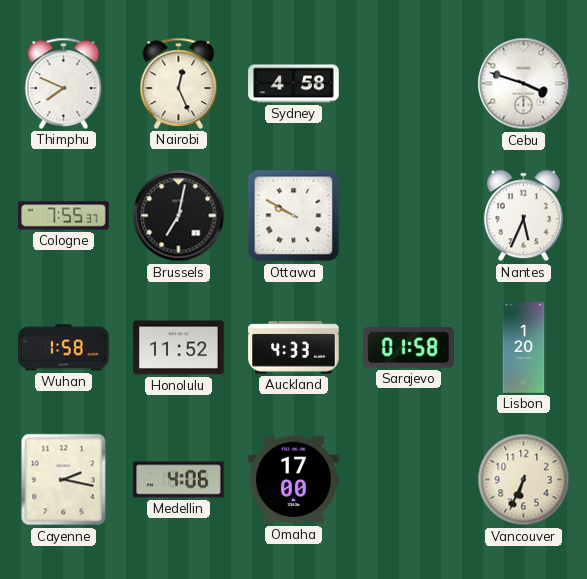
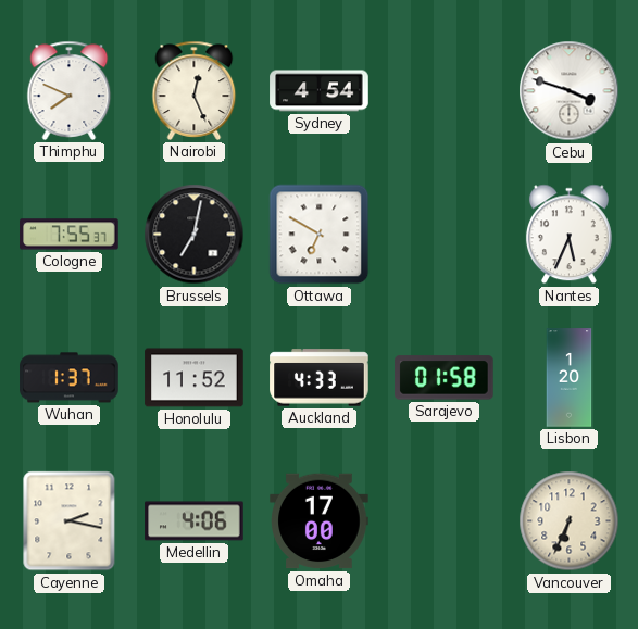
Sydney: 4:58 -> 4:54 (320, 91)
Ottawa: 9:50 -> 6:50 (320, 235)
Wuhan: 1:58 -> 1:37 (70, 378)
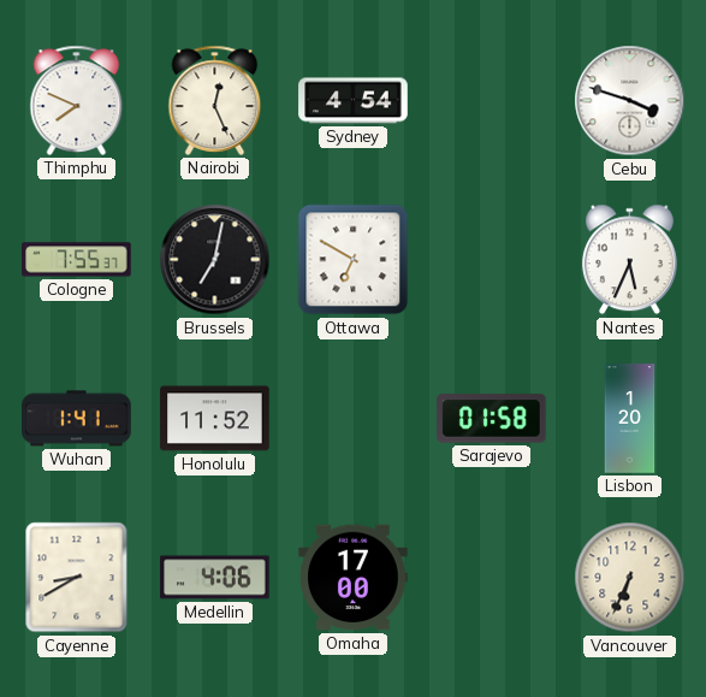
Wuhan: 1:37 -> 1:41 (77, 419)
Auckland: 4:33 -> none (320, 378)
Cayenne: 2:17 -> 8:40 (77, 578)
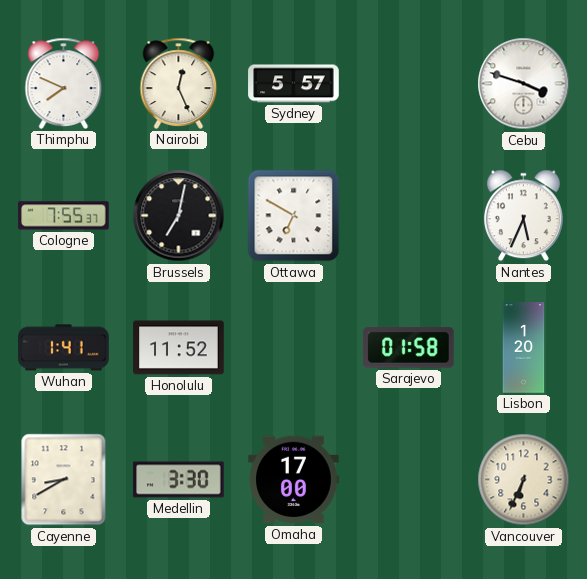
Sydney: 4:54 -> 5:57 (294, 84)
Medellin: 4:06 -> 3:30 (179, 480)
